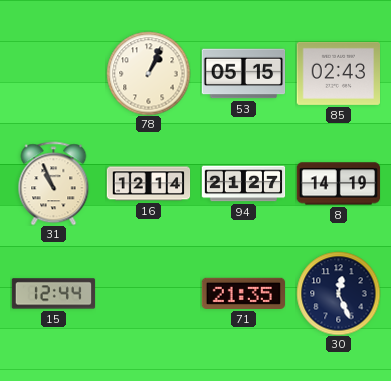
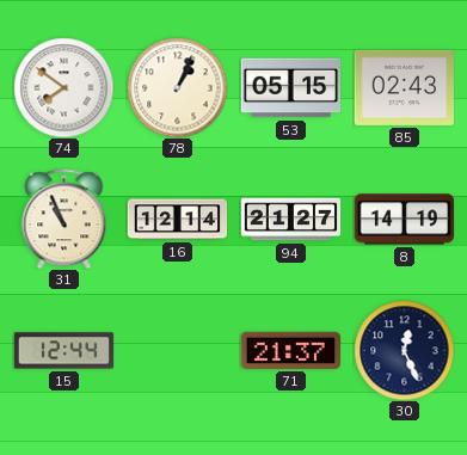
74: none -> 7:51 (63, 87)
71: 21:35 -> 21:37 (290, 350)
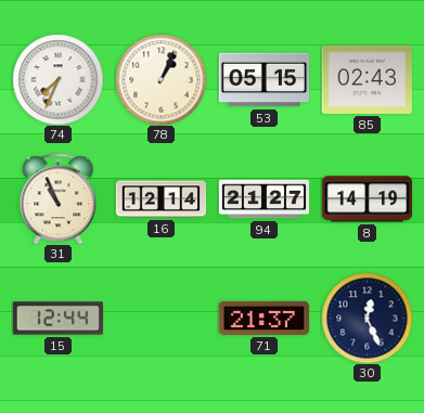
74: 7:51 -> 7:34 (57, 79)
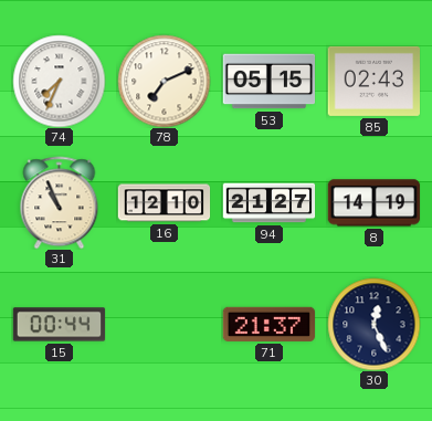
78: 1:04 -> 7:11 (164, 81)
16: 12:14 -> 12:10 (164, 203)
15: 12:44 -> 00:44 (59, 325)
